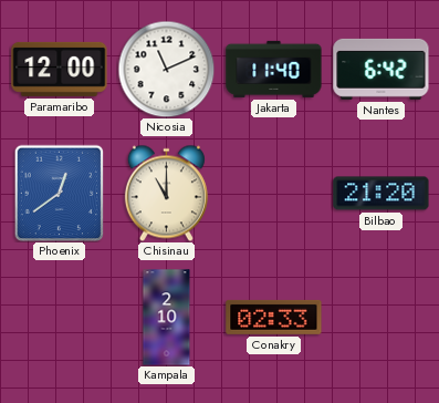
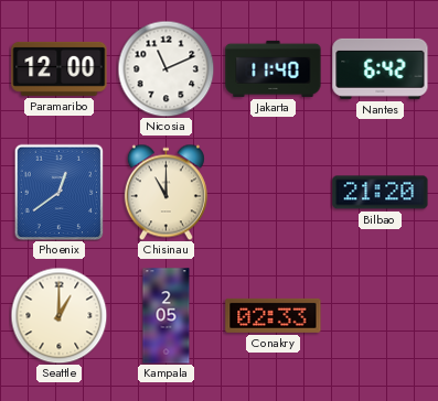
Seattle: none -> 1:00 (58, 315)
Kampala: 2:10 -> 2:05 (167, 316)
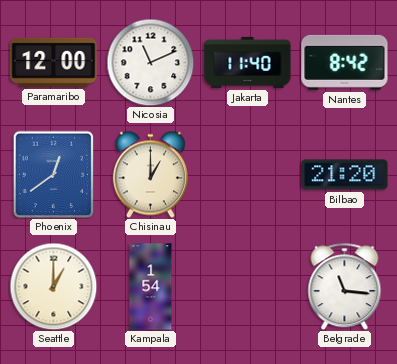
Nantes: 6:42 -> 8:42 (345, 62)
Chisinau: 11:00 -> 1:00 (150, 174)
Kampala: 2:05 -> 1:54 (151, 287)
Conakry: 02:33 -> none (274, 315)
Belgrade: none -> 11:16 (345, 286)
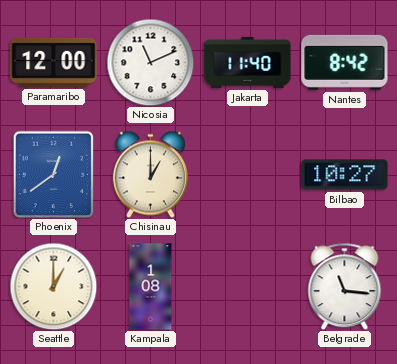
Bilbao: 21:20 -> 10:27 (345, 175)
Kampala: 1:54 -> 1:08 (151, 287)
